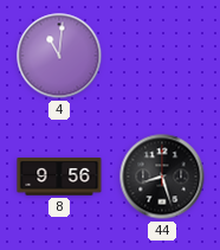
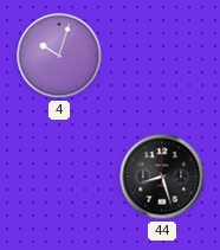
4: 11:01 -> 10:03 (59, 56)
8: 9:56 -> none (59, 177)
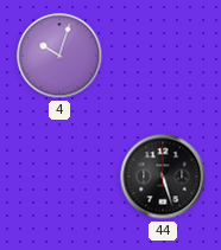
44: 8:27 -> 5:27 (163, 177)
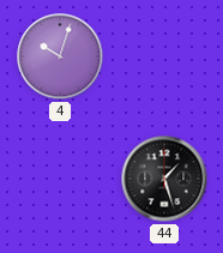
44: 5:27 -> 1:27 (164, 179)
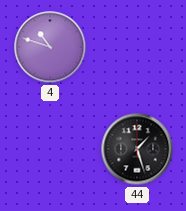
4: 10:03 -> 10:48 (50, 47)
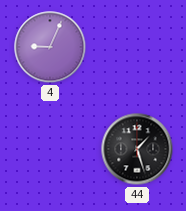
4: 10:48 -> 9:04 (50, 47)
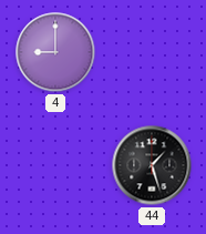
4: 9:04 -> 9:00 (55, 52)
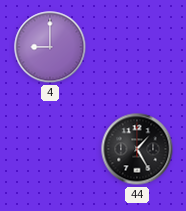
44: 1:27 -> 1:25 (137, 149)
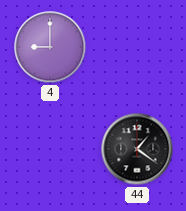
44: 1:25 -> 1:21 (137, 149)
